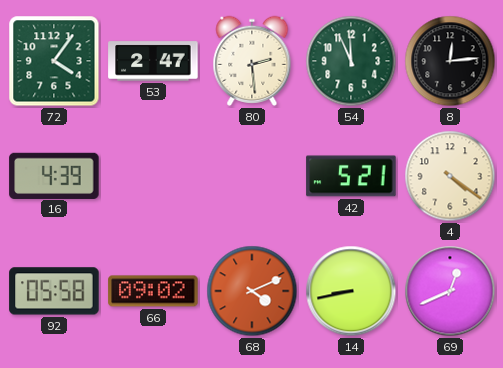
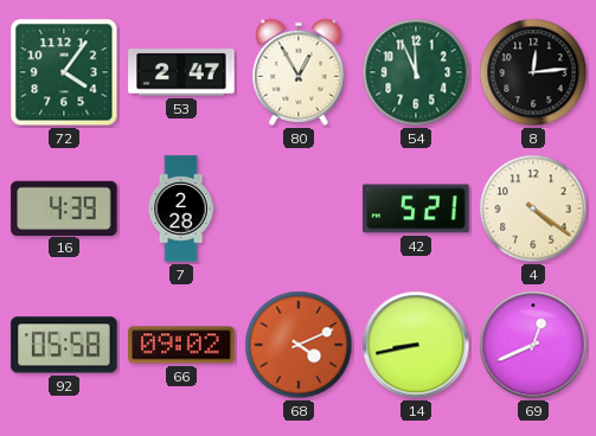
80: 2:29 -> 12:55 (299, 72)
7: none -> 2:28 (181, 209)
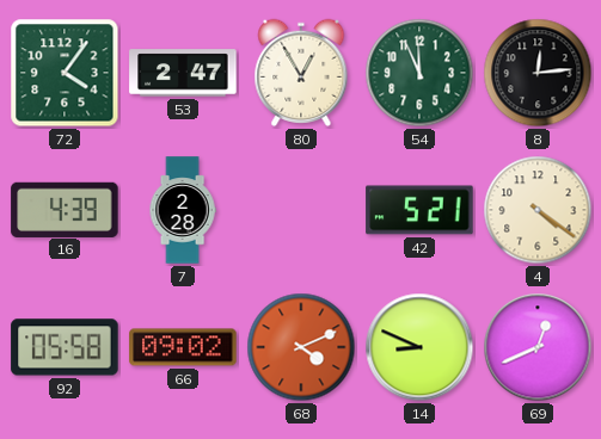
14: 8:43 -> 8:49 (419, 347)
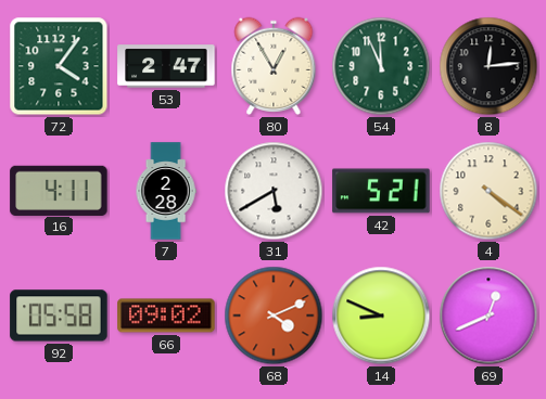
16: 4:39 -> 4:11 (59, 190)
31: none -> 5:40 (274, 191)
